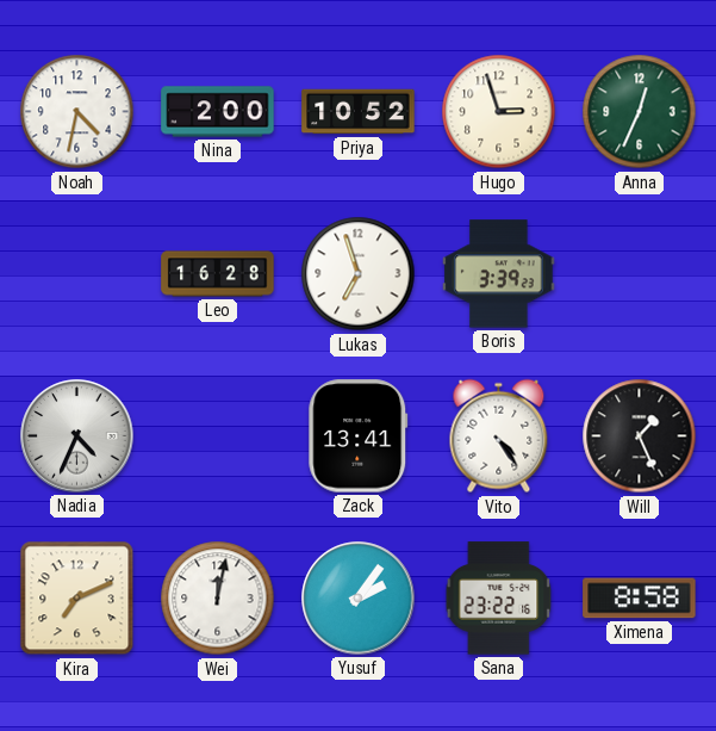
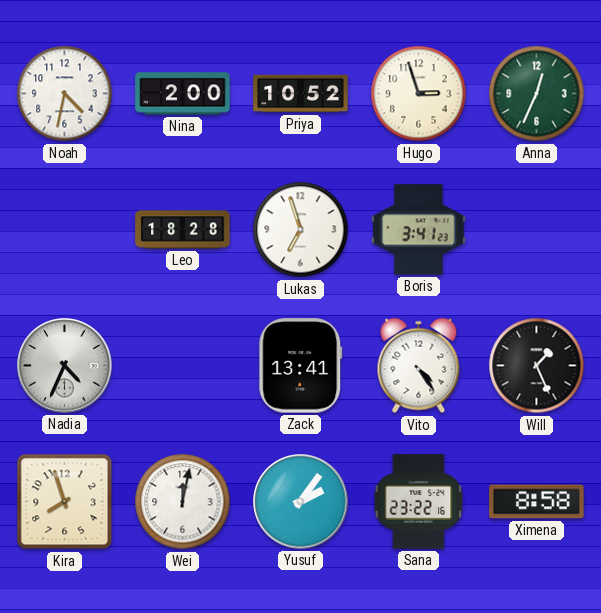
Leo: 16:28 -> 18:28 (183, 230)
Boris: 3:39 -> 3:41 (419, 230)
Kira: 7:11 -> 7:57 (65, 502)
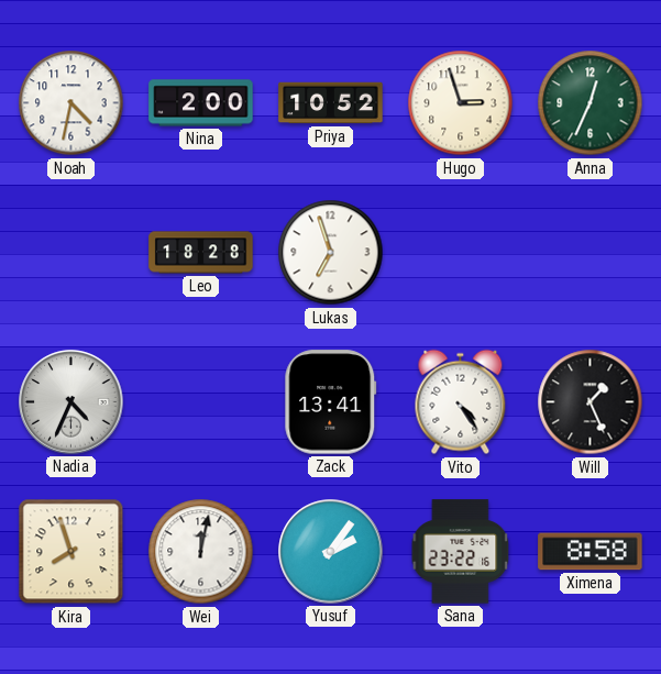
Boris: 3:41 -> none (419, 230)
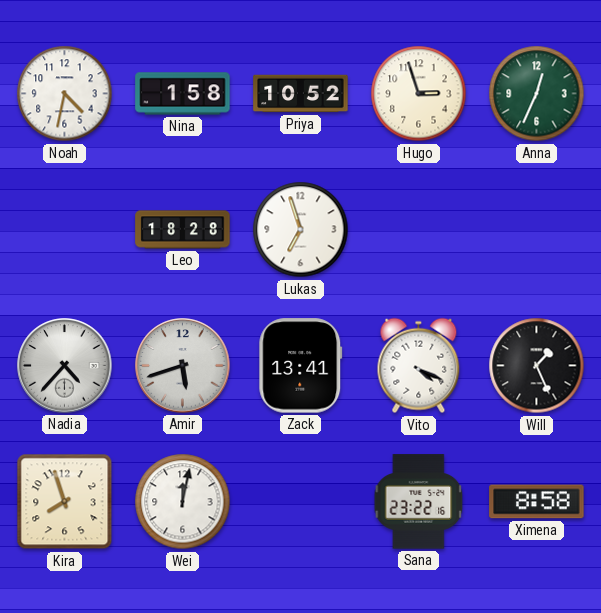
Nina: 2:00 -> 1:58 (183, 94)
Nadia: 4:34 -> 4:37 (65, 366)
Amir: none -> 5:42 (183, 366)
Vito: 4:24 -> 4:19 (419, 366)
Yusuf: 2:06 -> none (331, 552)
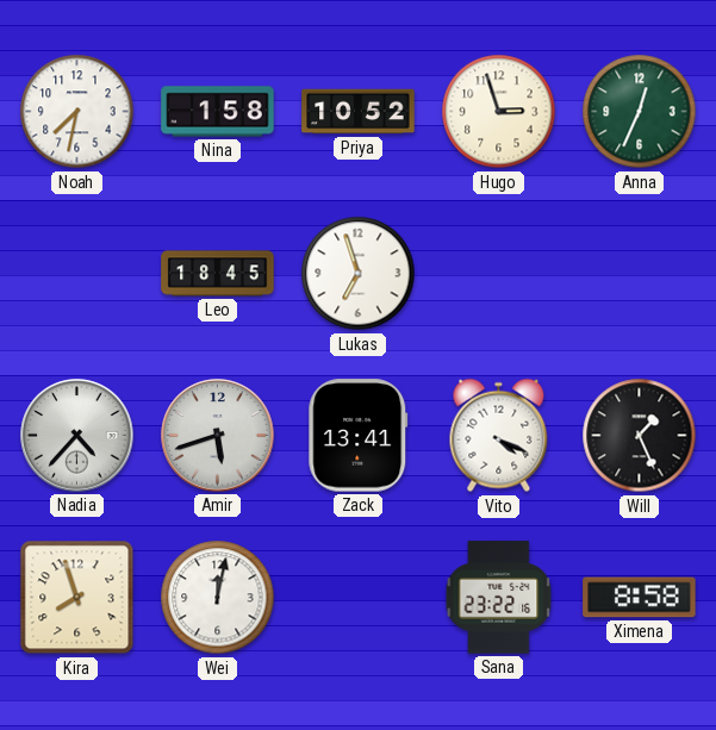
Noah: 4:32 -> 7:32 (77, 112)
Leo: 18:28 -> 18:45 (218, 274)
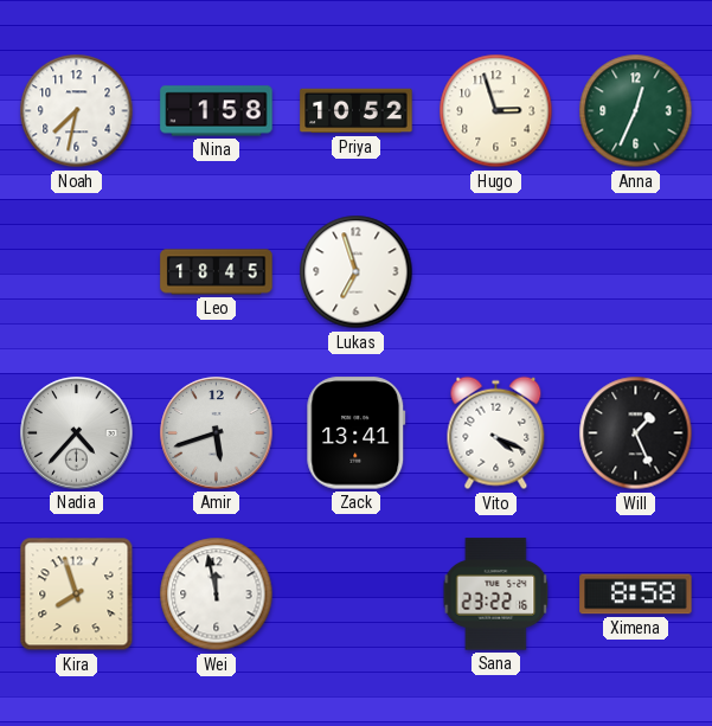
Wei: 12:02 -> 11:58 (217, 595)
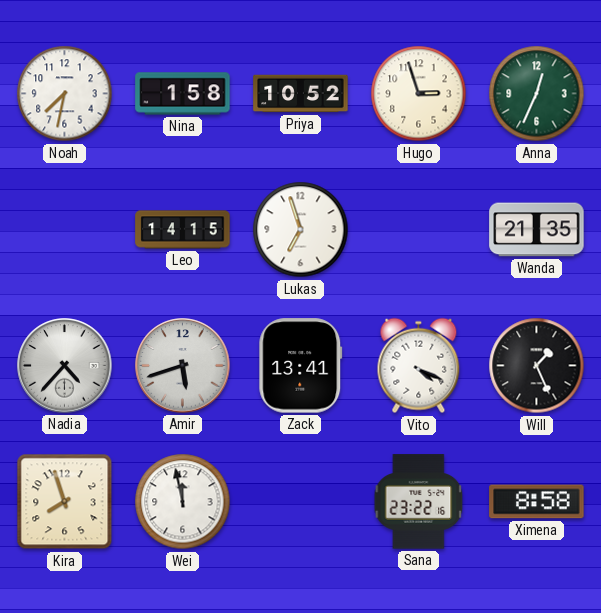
Leo: 18:45 -> 14:15 (183, 230)
Wanda: none -> 21:35 (537, 230)
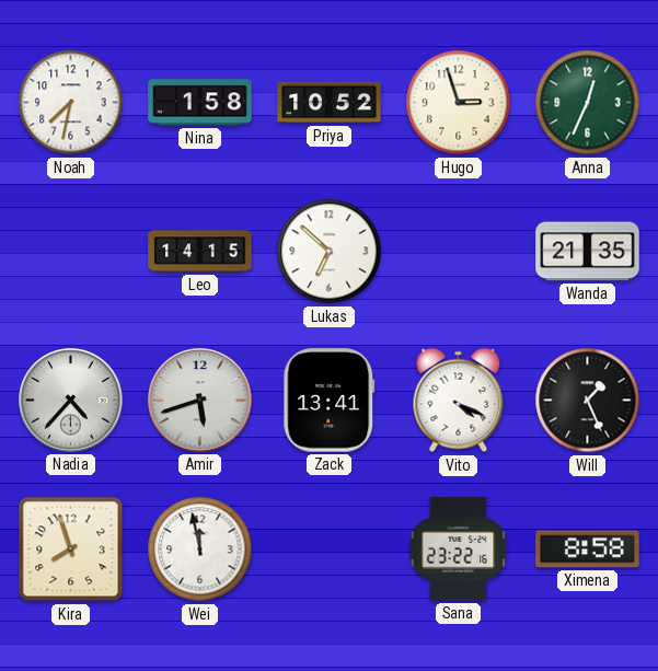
Lukas: 6:57 -> 6:52 (330, 252)
